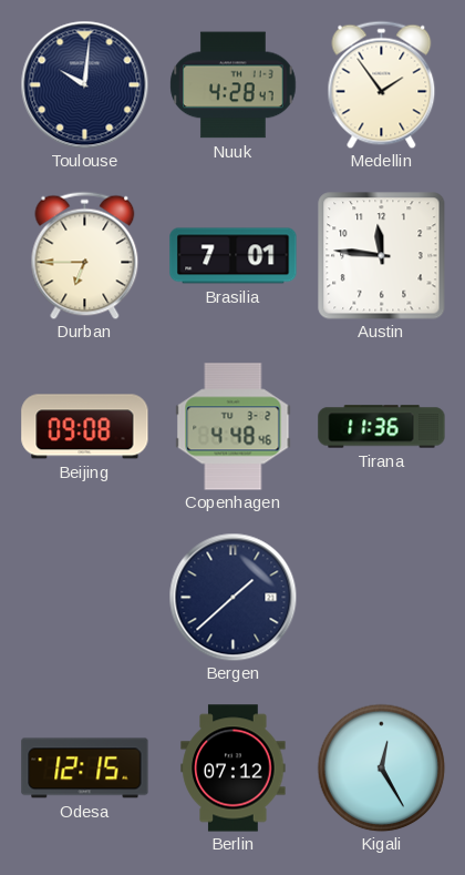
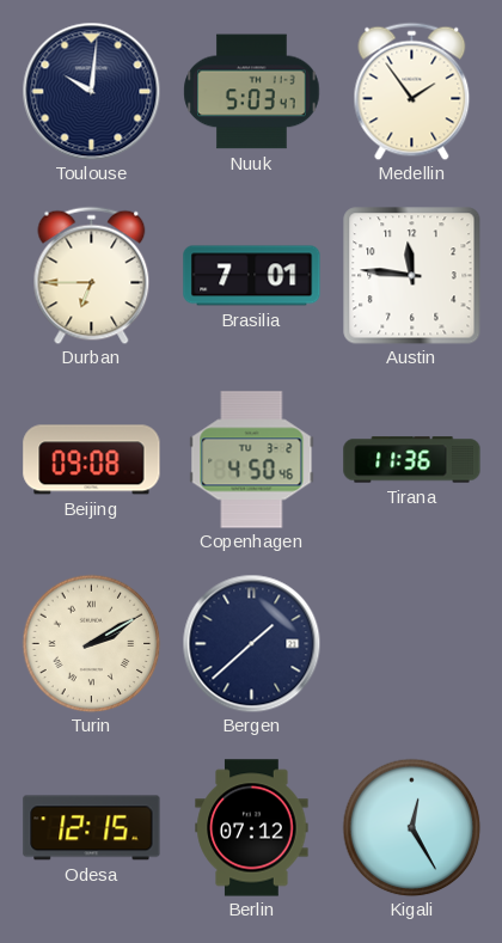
Nuuk: 4:28 -> 5:03 (252, 92)
Copenhagen: 4:48 -> 4:50 (252, 460)
Turin: none -> 2:10 (91, 643)
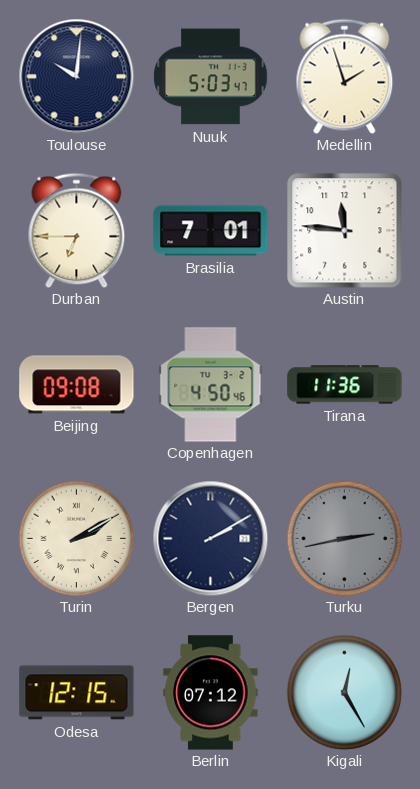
Medellin: 1:54 -> 1:57 (345, 76)
Bergen: 1:38 -> 2:10 (210, 538)
Turku: none -> 2:43 (344, 538)
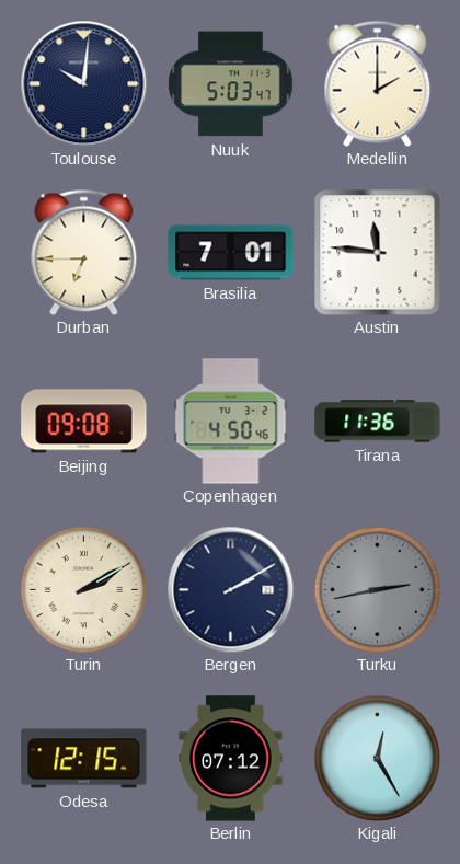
Medellin: 1:57 -> 2:00 (378, 83)
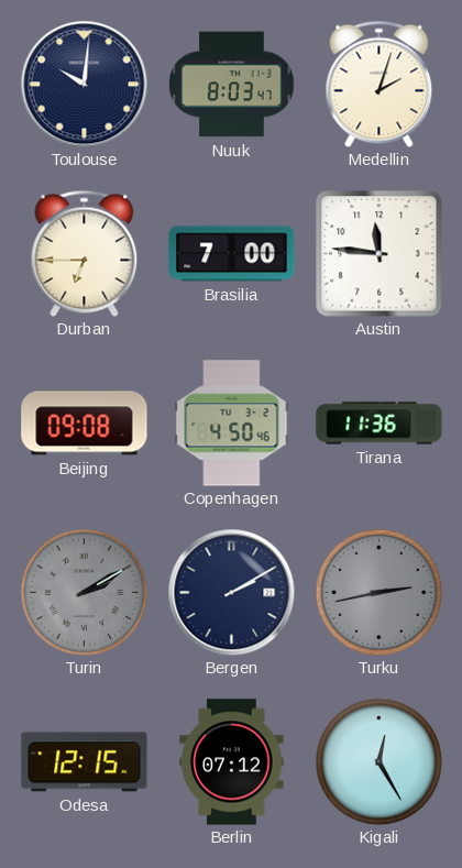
Nuuk: 5:03 -> 8:03 (232, 85)
Medellin: 2:00 -> 2:03 (380, 84)
Brasilia: 7:01 -> 7:00 (232, 254)
Turin dial: cream -> grey (84, 592)
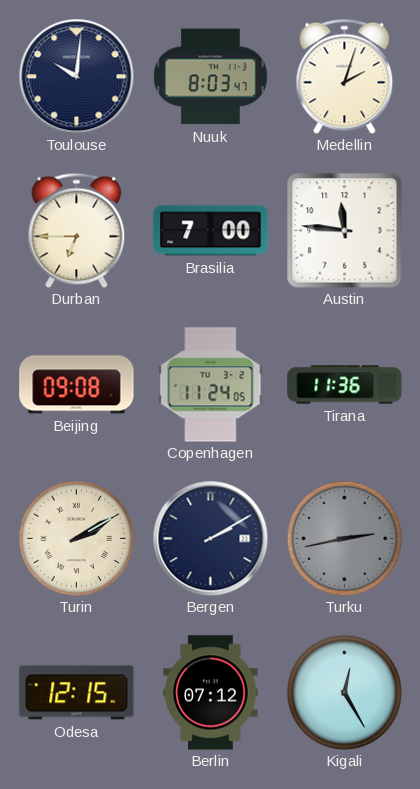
Copenhagen: 4:50 -> 11:24 (211, 385)
Turin dial: grey -> cream (76, 538)
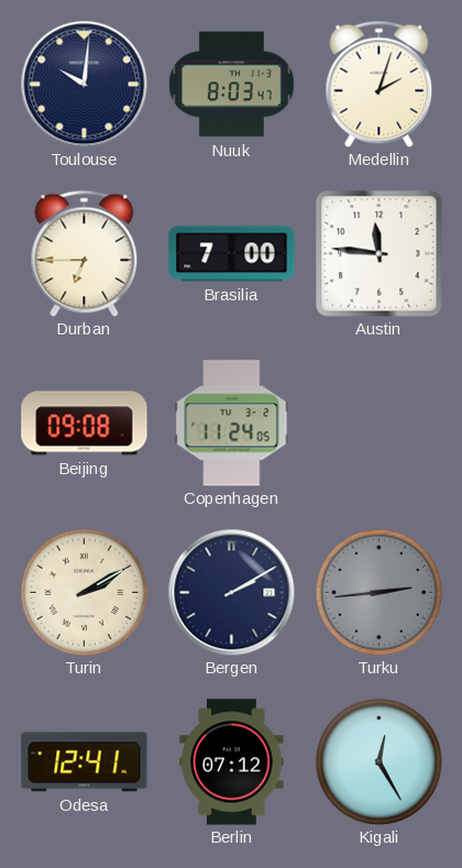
Tirana: 11:36 -> none (345, 385)
Turku: 2:43 -> 2:44 (378, 592)
Odesa: 12:15 -> 12:41 (85, 762)
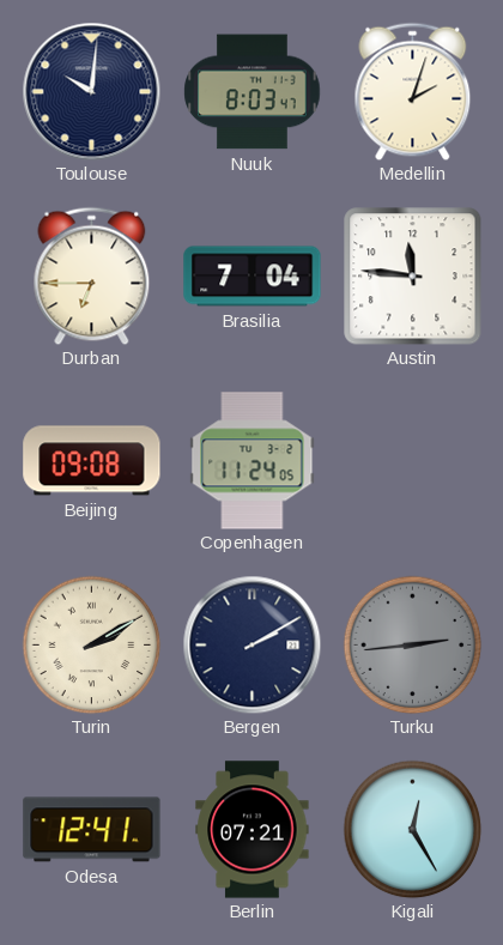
Brasilia: 7:00 -> 7:04 (253, 277)
Berlin: 07:12 -> 07:21 (253, 830)
